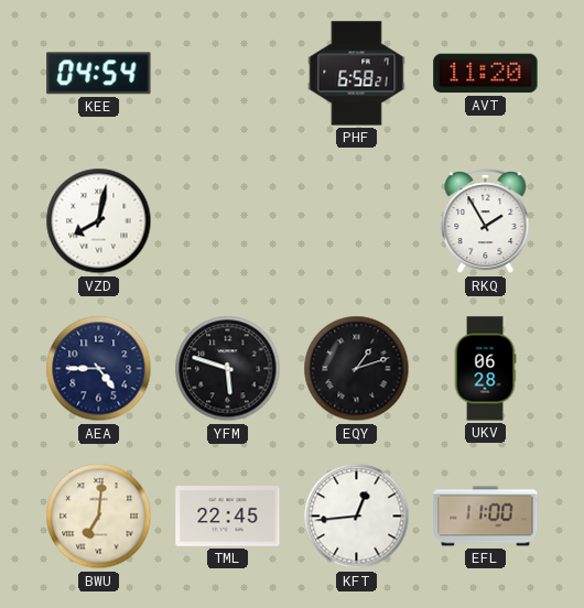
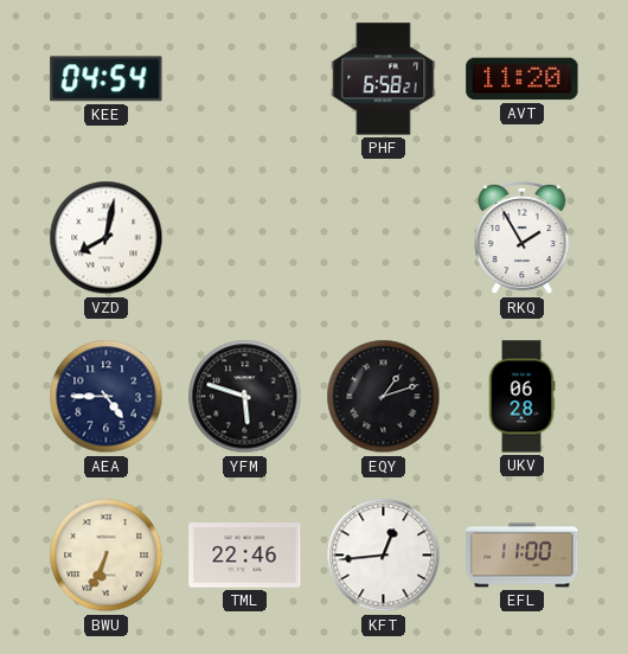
BWU: 7:01 -> 6:34 (107, 556)
TML: 22:45 -> 22:46 (245, 556)
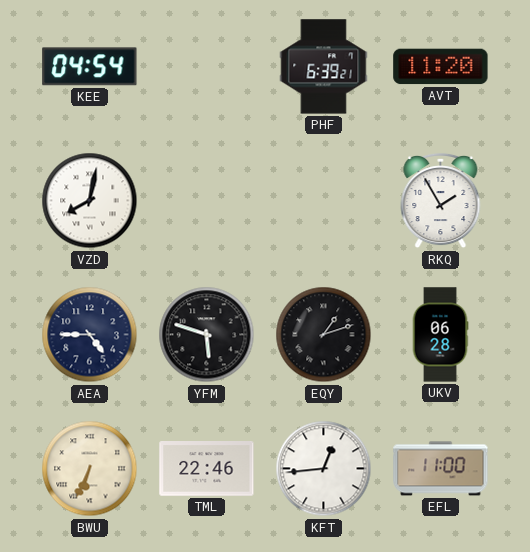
PHF: 6:58 -> 6:39 (324, 67)
